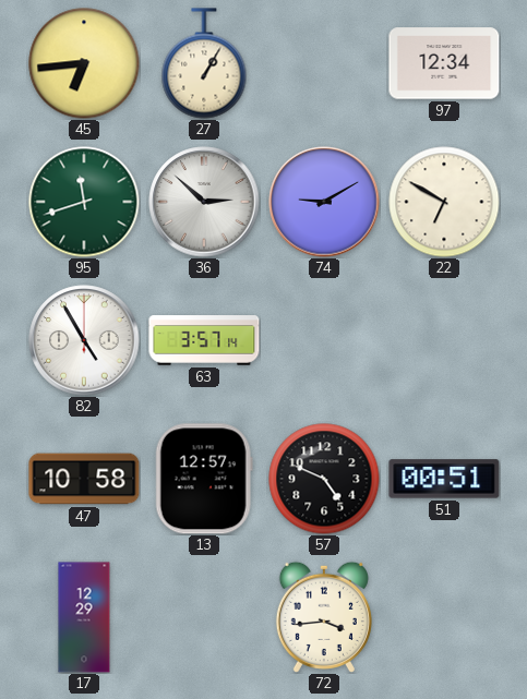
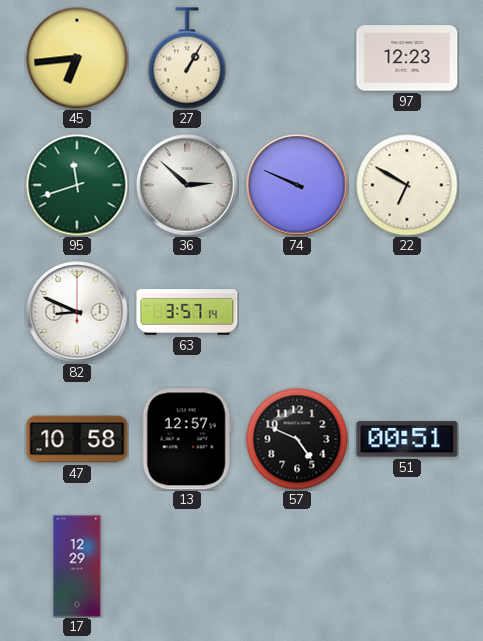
97: 12:34 -> 12:23 (407, 58)
74: 9:10 -> 9:49 (297, 185)
82: 4:55 -> 8:49 (77, 312)
72: 3:44 -> none (324, 617)
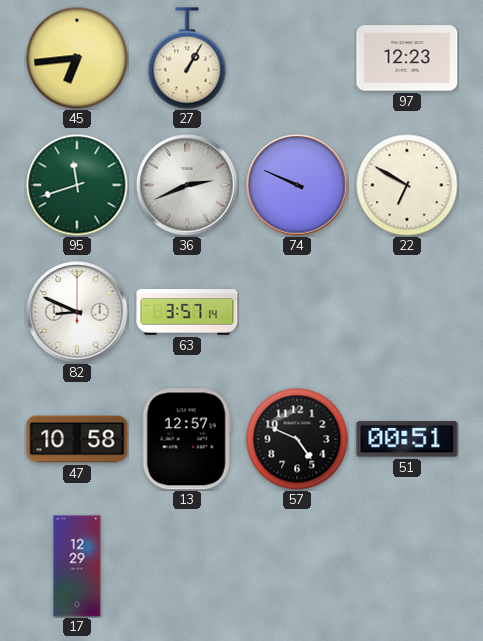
36: 2:52 -> 2:41 (187, 185)
